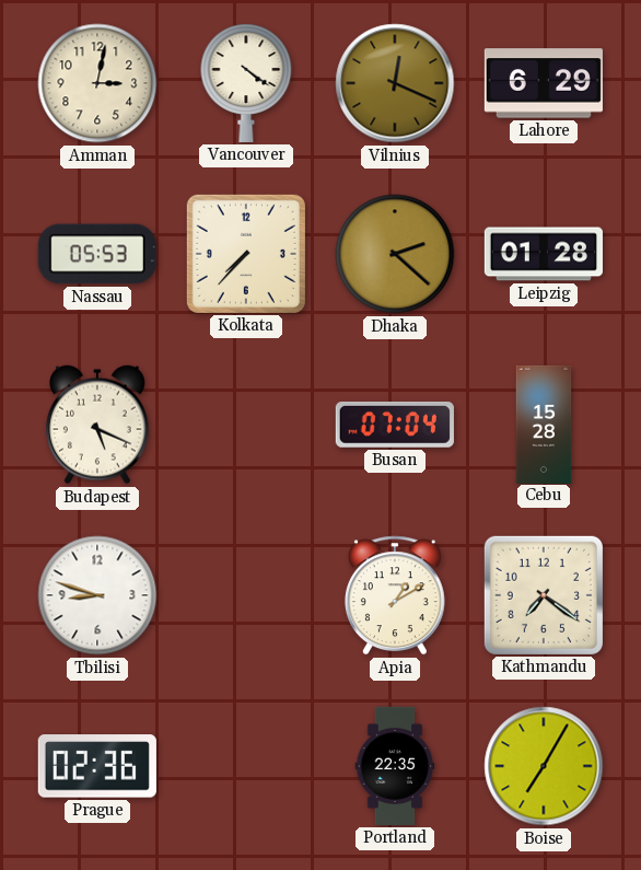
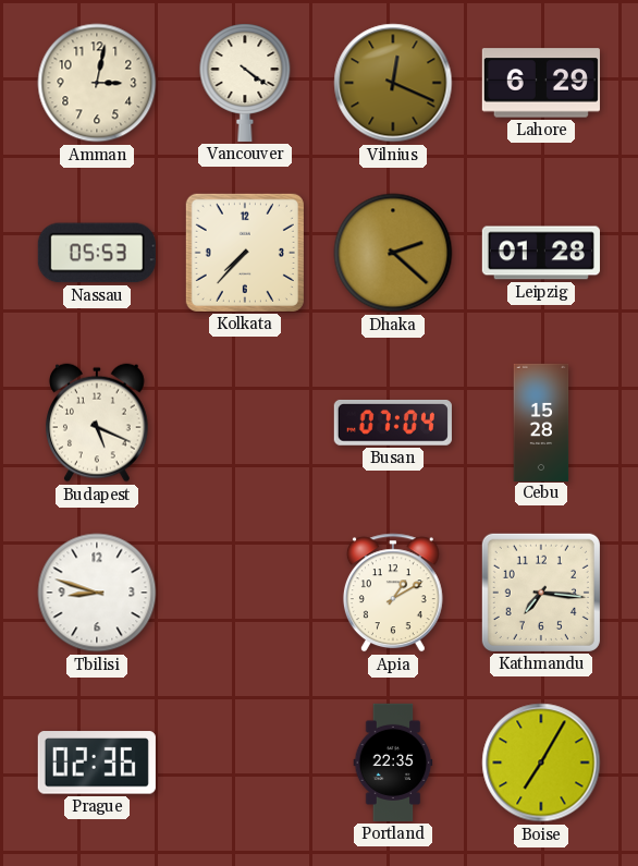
Kathmandu: 7:21 -> 7:16 (541, 593)
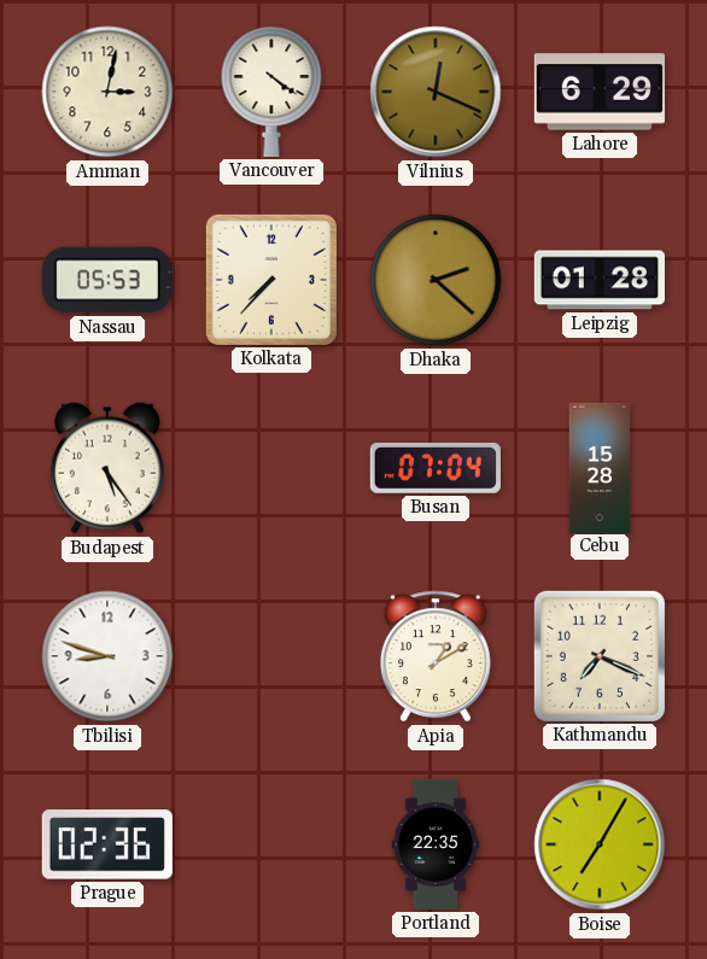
Budapest: 5:19 -> 5:24 (109, 468)
Kathmandu: 7:16 -> 7:19 (600, 656)
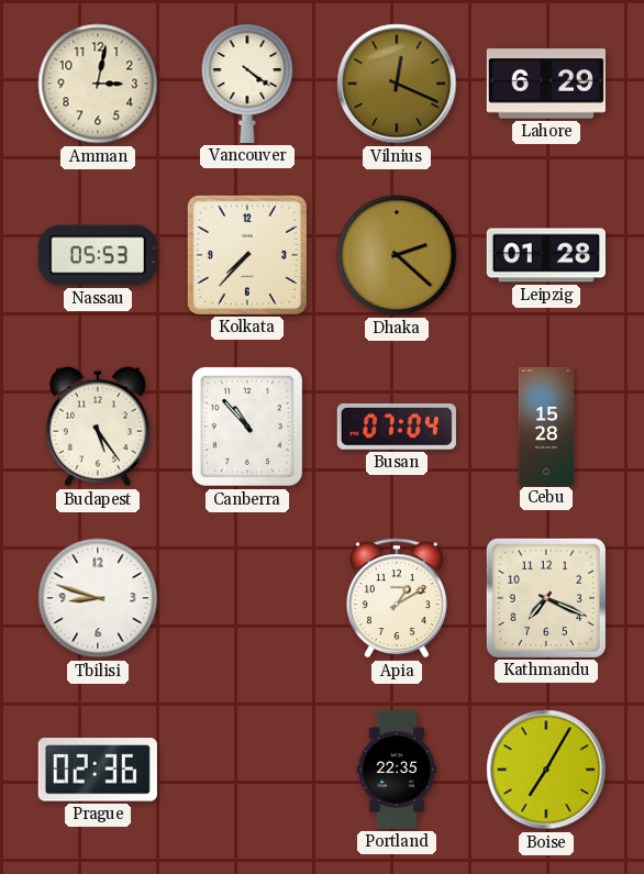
Canberra: none -> 10:53 (247, 427)
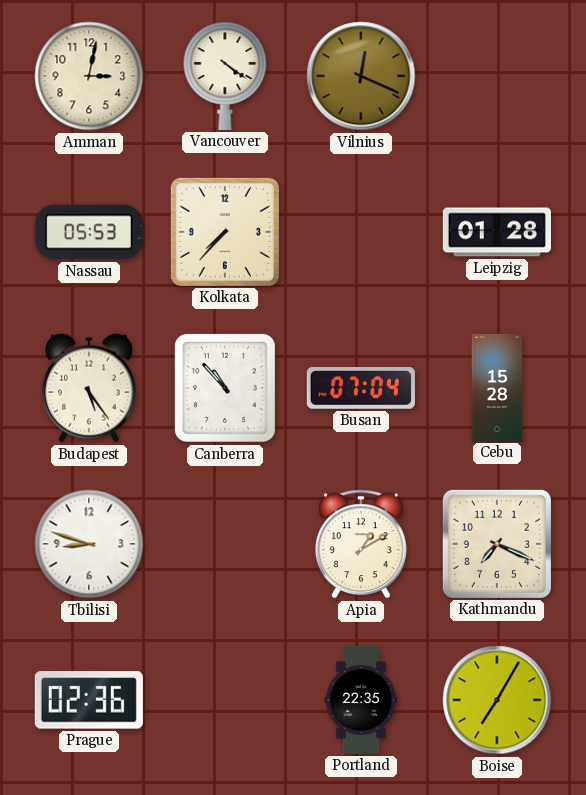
Lahore: 6:29 -> none (546, 84)
Dhaka: 2:22 -> none (397, 255)
